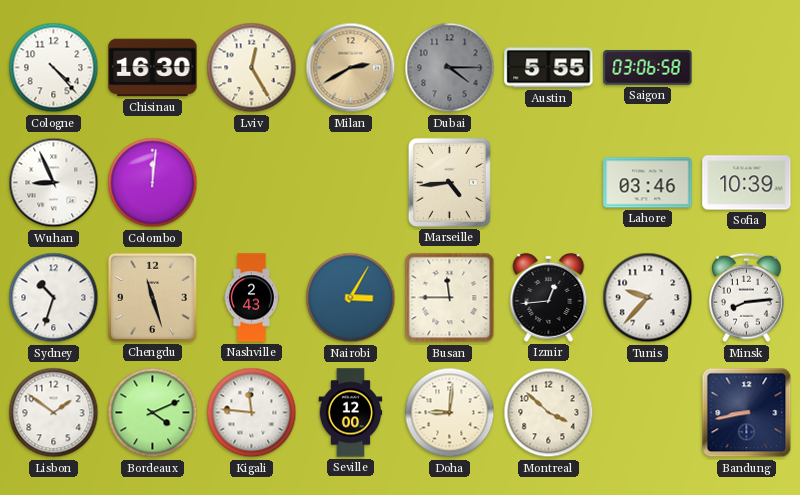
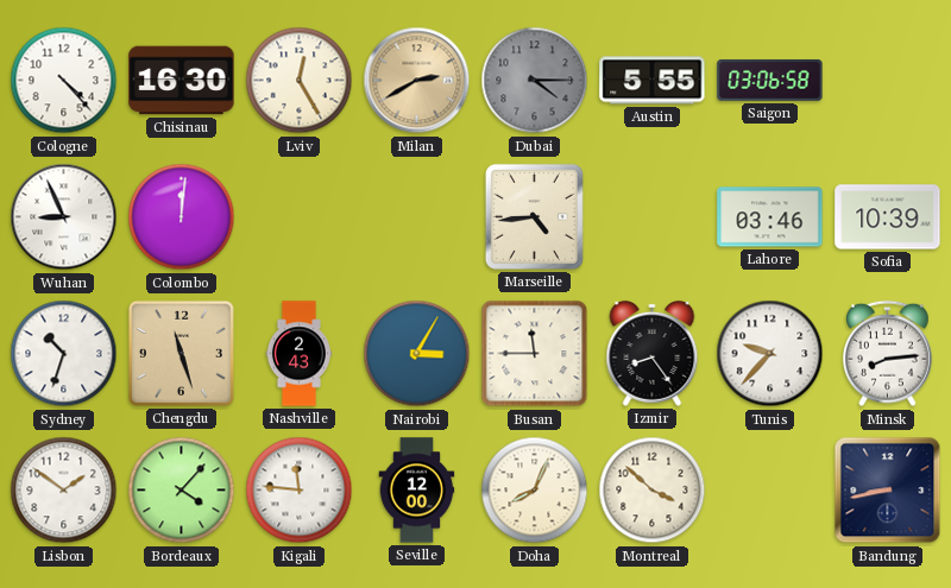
Izmir: 12:44 -> 8:24 (653, 353)
Bordeaux: 4:11 -> 4:07 (182, 491)
Doha: 9:01 -> 8:04 (535, 491)
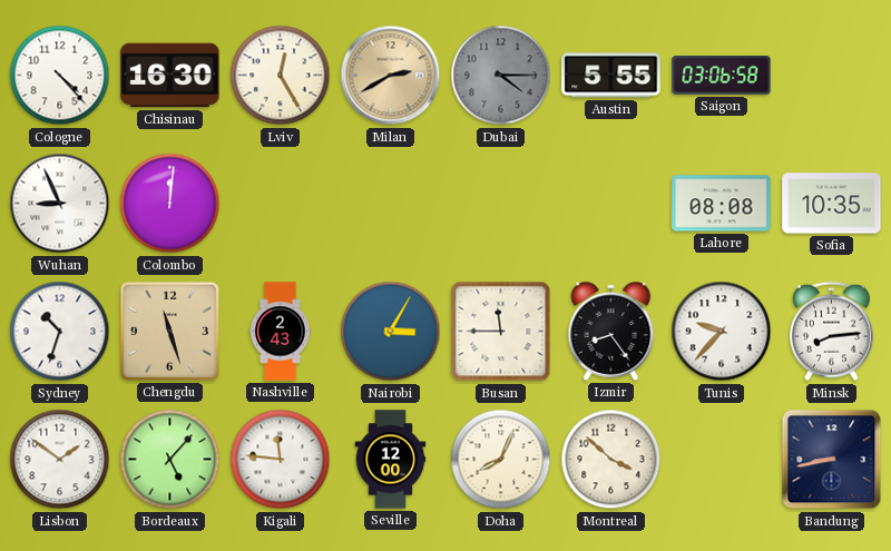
Marseille: 4:44 -> none (534, 216)
Lahore: 03:46 -> 08:08 (722, 204)
Sofia: 10:39 -> 10:35 (832, 204)
Bordeaux: 4:07 -> 5:07 (170, 460)
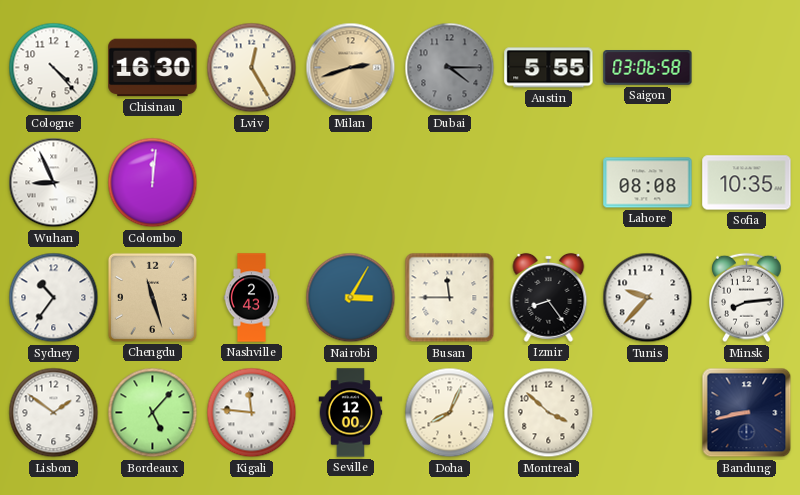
Milan: 2:40 -> 2:42 (351, 68)
Sydney: 10:33 -> 10:36 (54, 298)
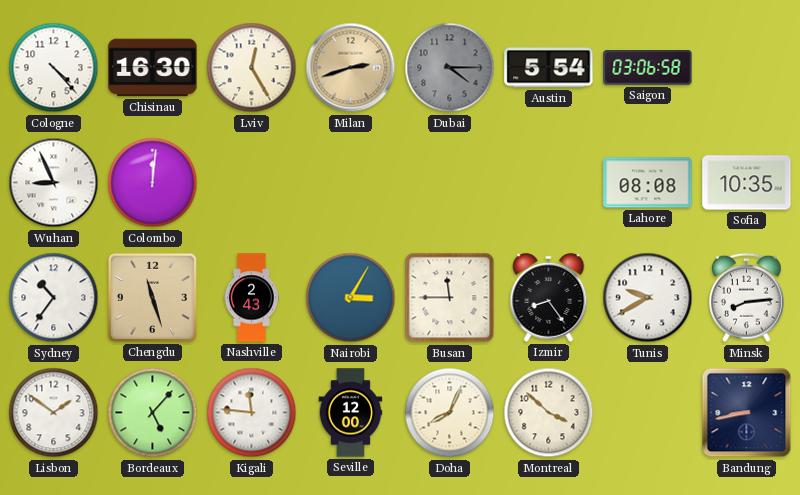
Austin: 5:55 -> 5:54 (549, 68)
Tunis: 9:37 -> 9:40 (648, 298)
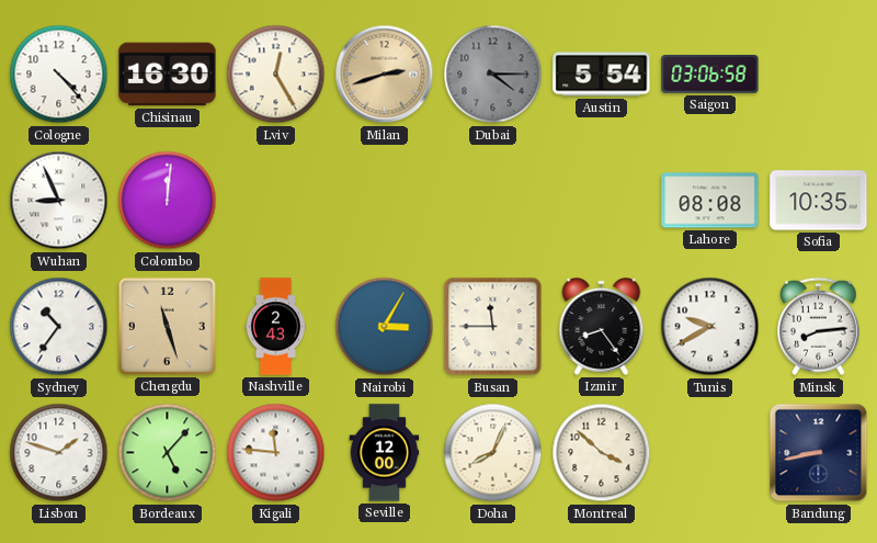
Lisbon: 1:51 -> 1:48 (59, 453)
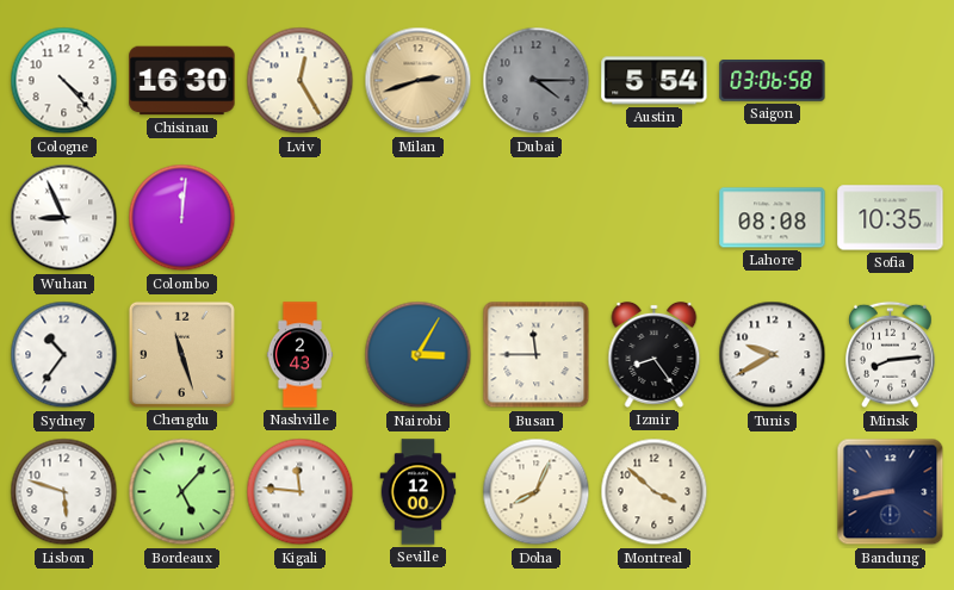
Lisbon: 1:48 -> 5:48 (64, 492)
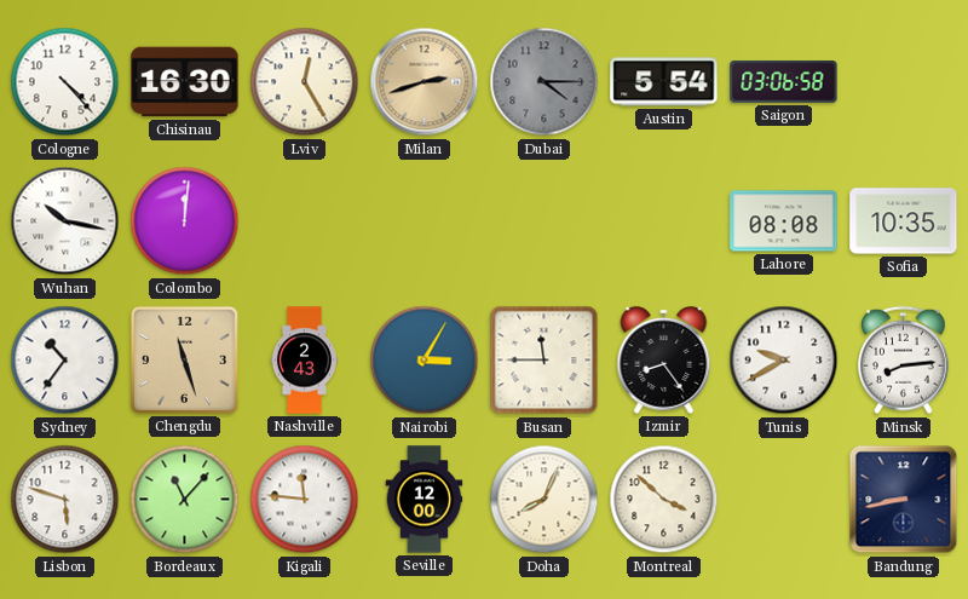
Wuhan: 8:56 -> 10:17 (65, 221)
Bordeaux: 5:07 -> 11:07 (185, 500)
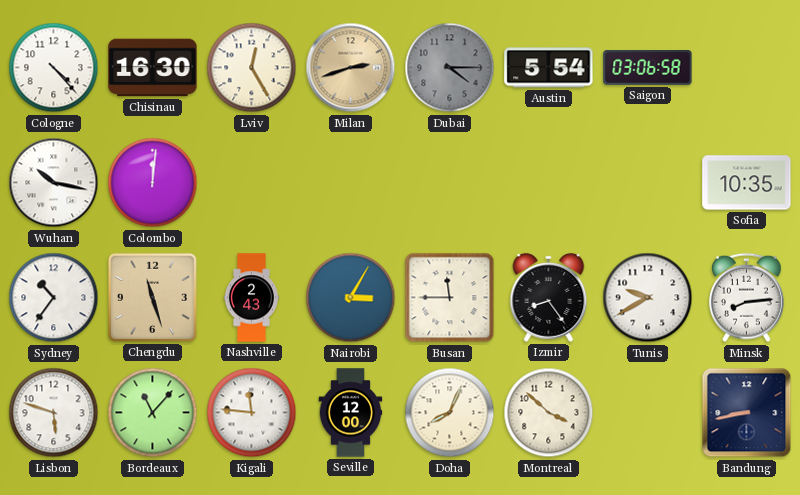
Lahore: 08:08 -> none (784, 221)
